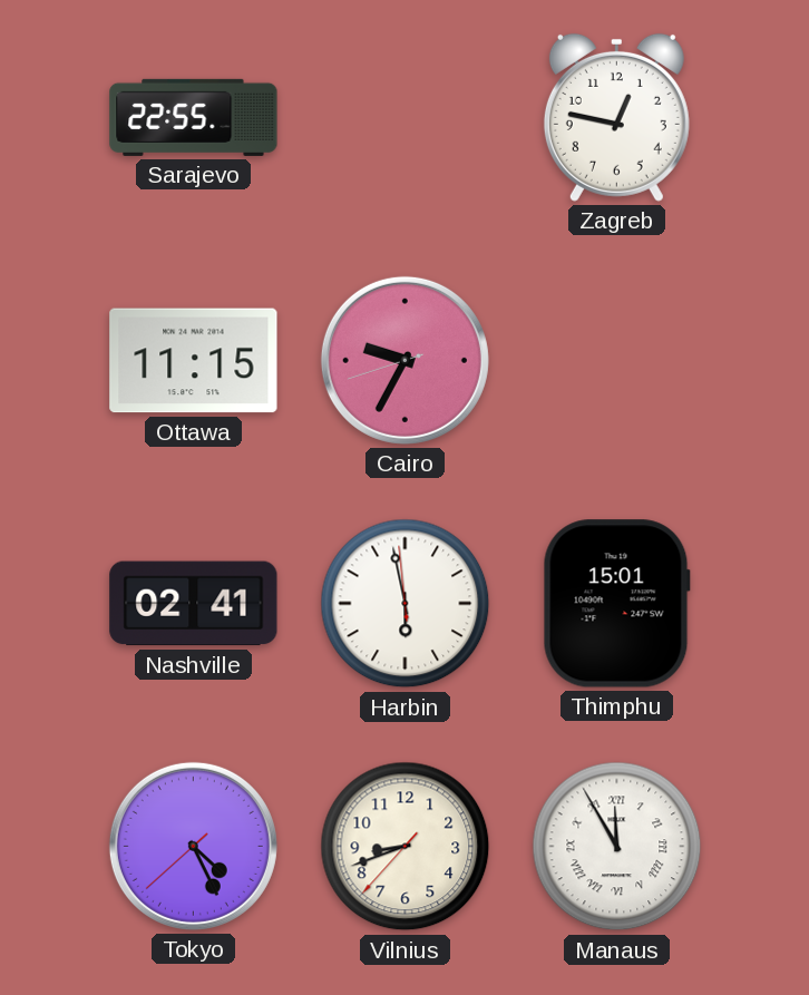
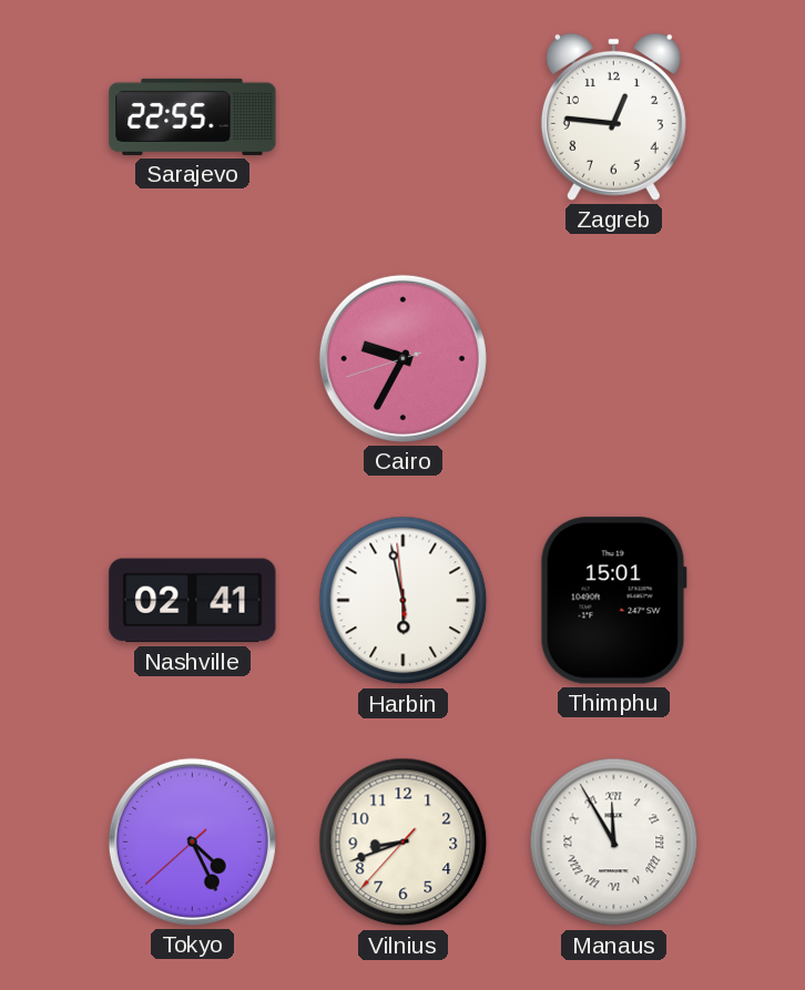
Zagreb: 12:47 -> 12:46 (613, 116)
Ottawa: 11:15 -> none (194, 361)
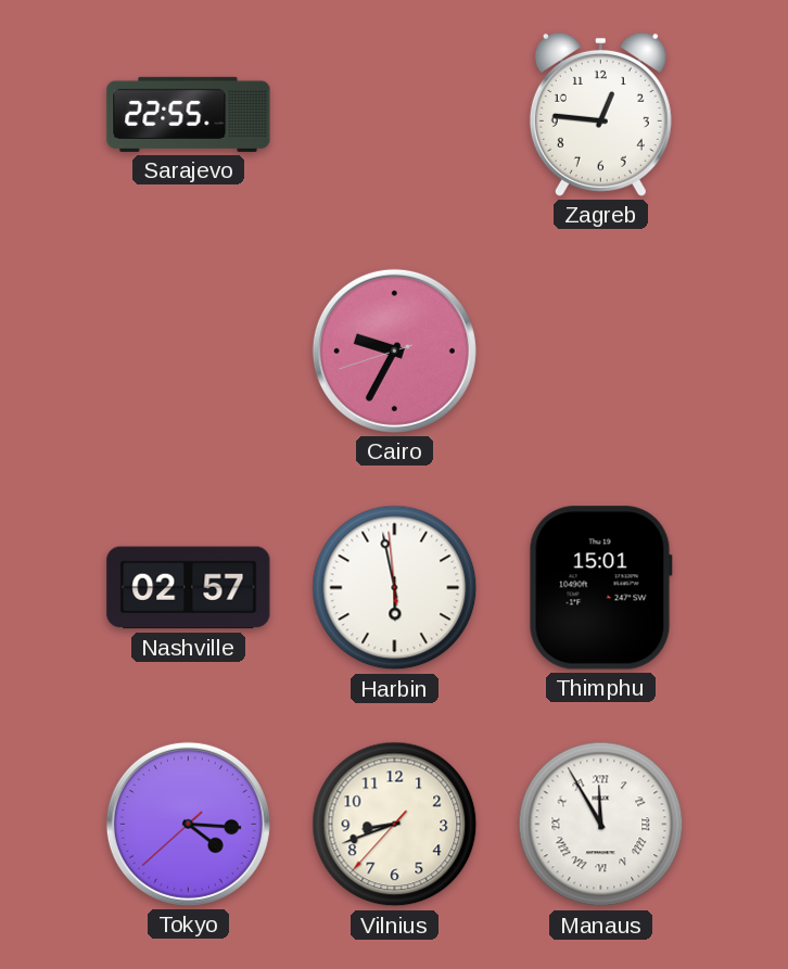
Nashville: 02:41 -> 02:57 (189, 588)
Tokyo: 4:25 -> 4:15 (188, 824)
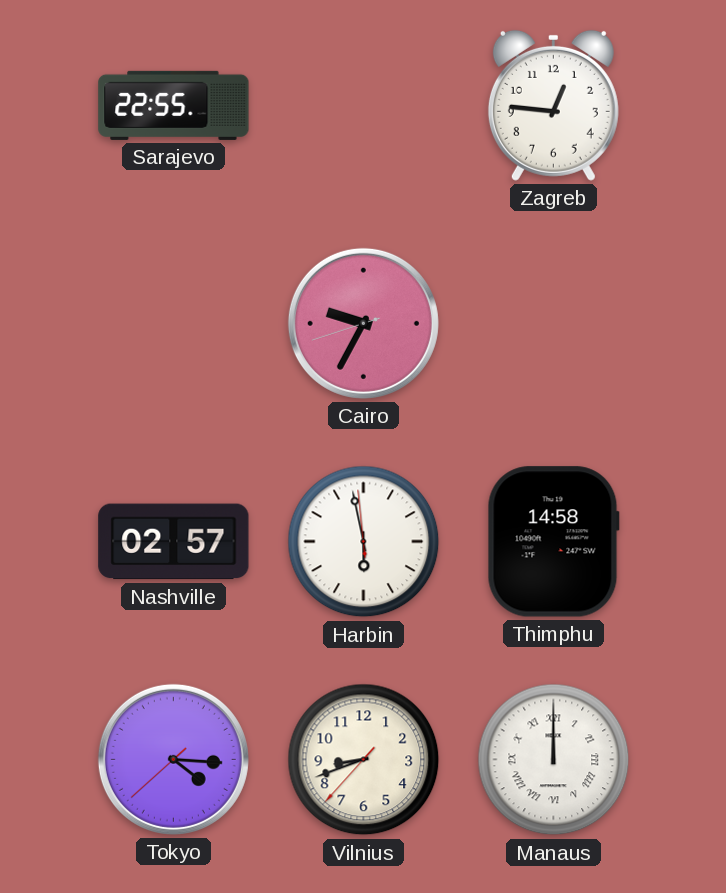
Thimphu: 15:01 -> 14:58 (553, 542)
Manaus: 11:55 -> 12:00 (554, 760)
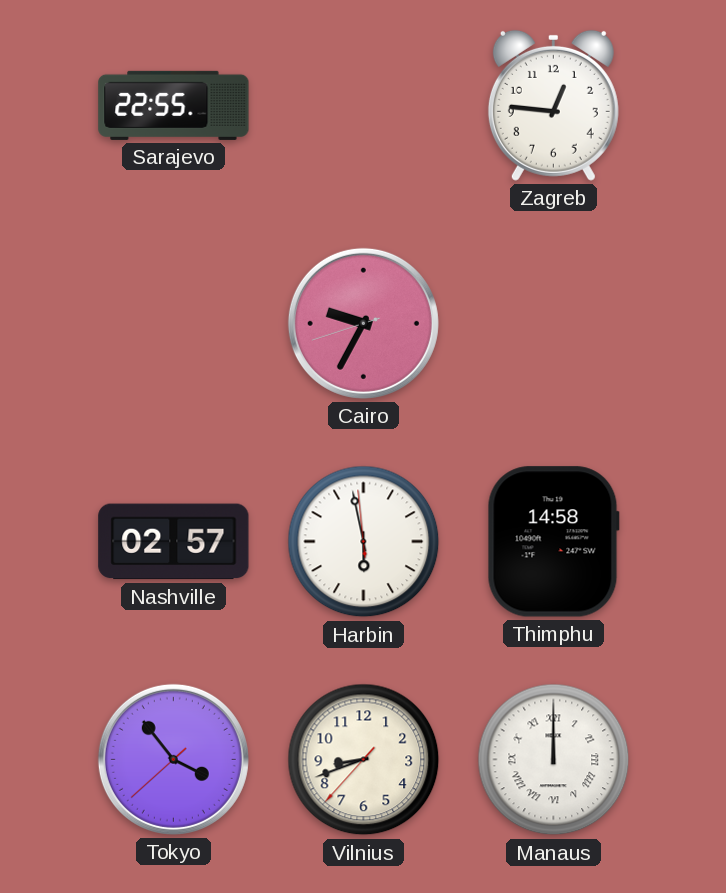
Tokyo: 4:15 -> 3:53 (173, 759)
